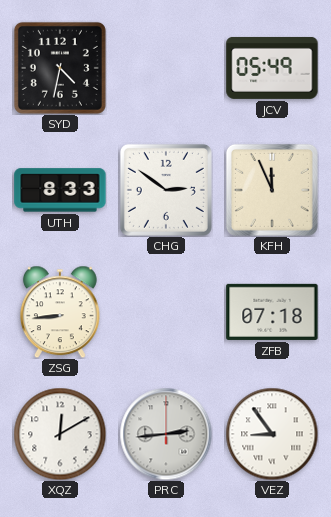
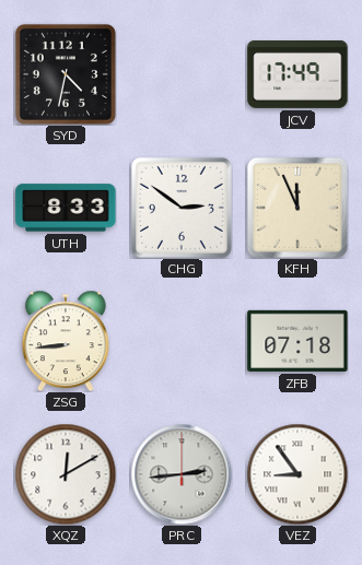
JCV: 05:49 -> 17:49 (297, 74)
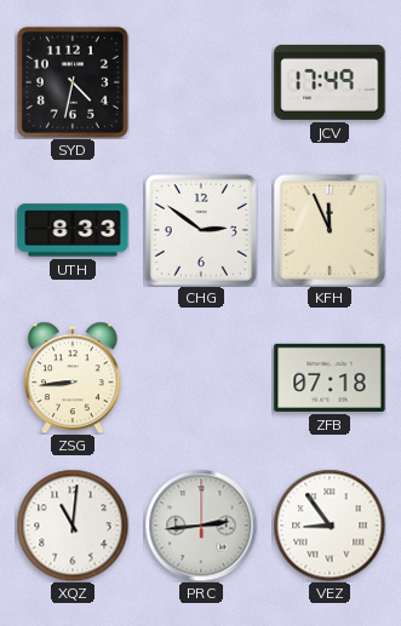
XQZ: 12:10 -> 11:01 (73, 526)
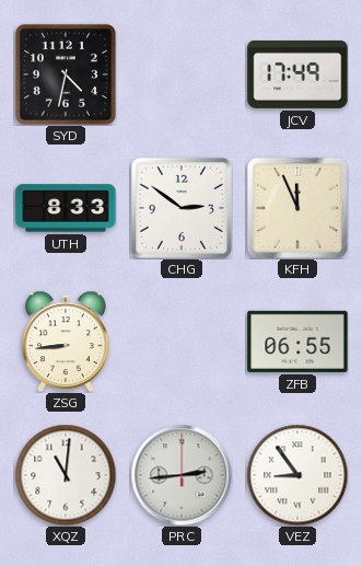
ZFB: 07:18 -> 06:55 (297, 342)
